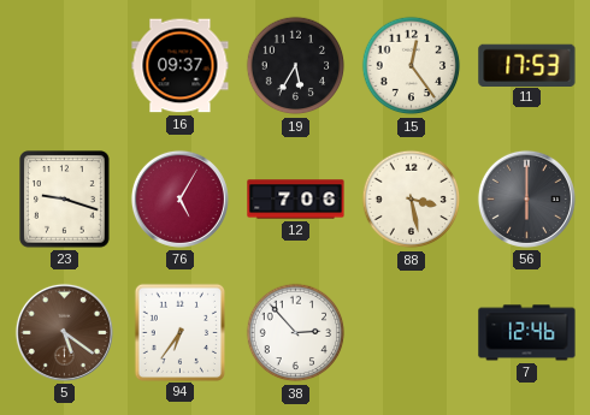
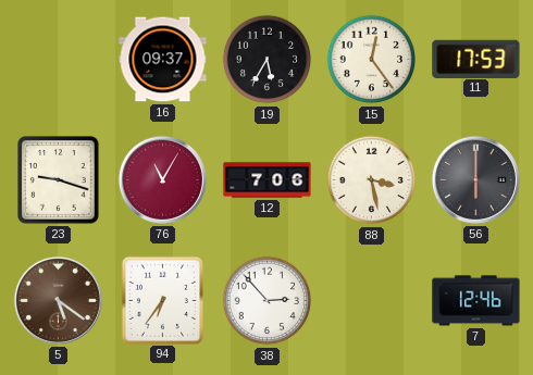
76: 5:05 -> 11:05 (162, 179)
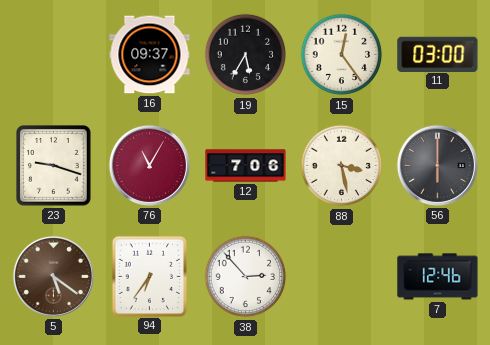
11: 17:53 -> 03:00 (438, 54)
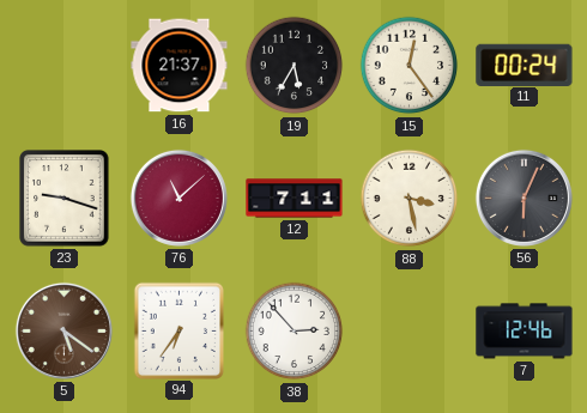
16: 09:37 -> 21:37 (180, 66)
11: 03:00 -> 00:24 (525, 65)
76: 11:05 -> 11:08 (178, 198)
12: 7:06 -> 7:11 (295, 199)
56: 6:00 -> 6:04 (524, 198)
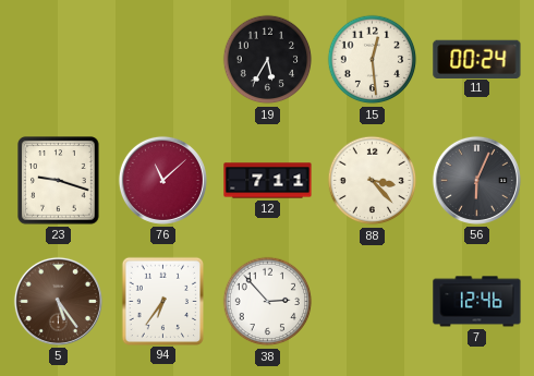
16: 21:37 -> none (180, 66)
15: 12:24 -> 12:29 (373, 60)
88: 3:28 -> 3:23 (373, 181)
5: 5:21 -> 5:24 (58, 301)
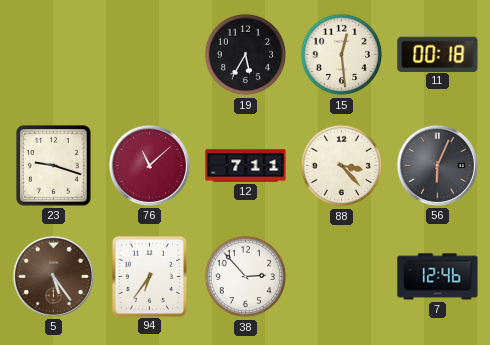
11: 00:24 -> 00:18 (438, 54)
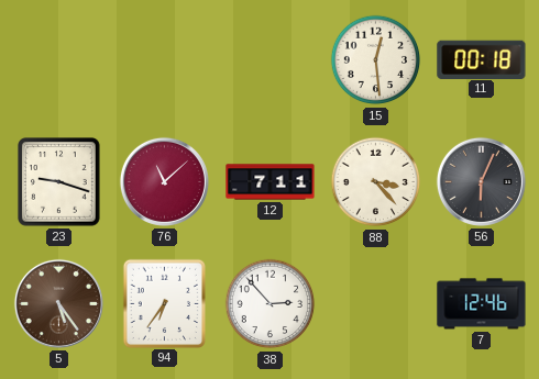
19: 5:35 -> none (246, 55)
